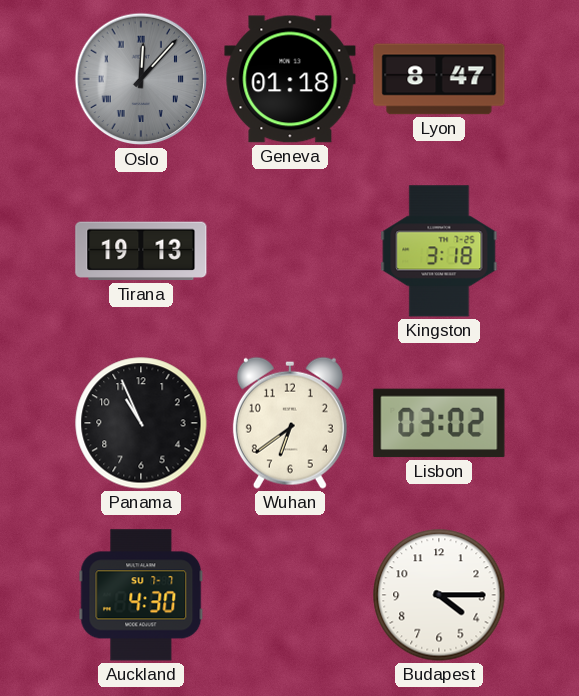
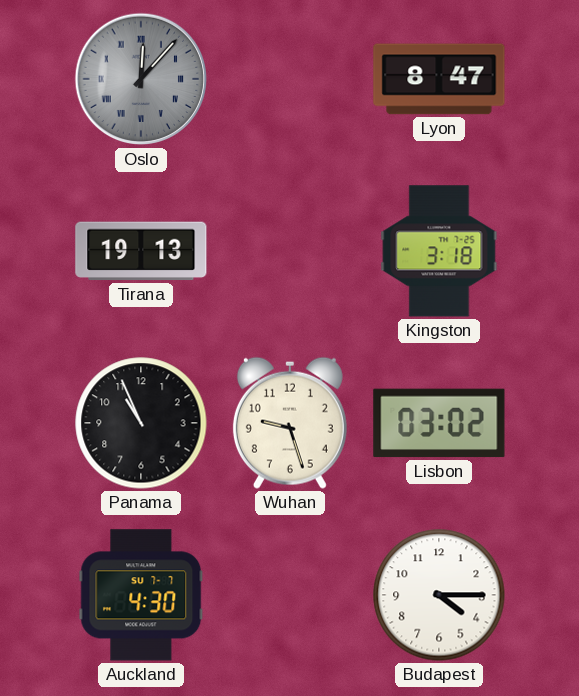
Geneva: 01:18 -> none (290, 79)
Wuhan: 6:39 -> 9:27 (290, 423)
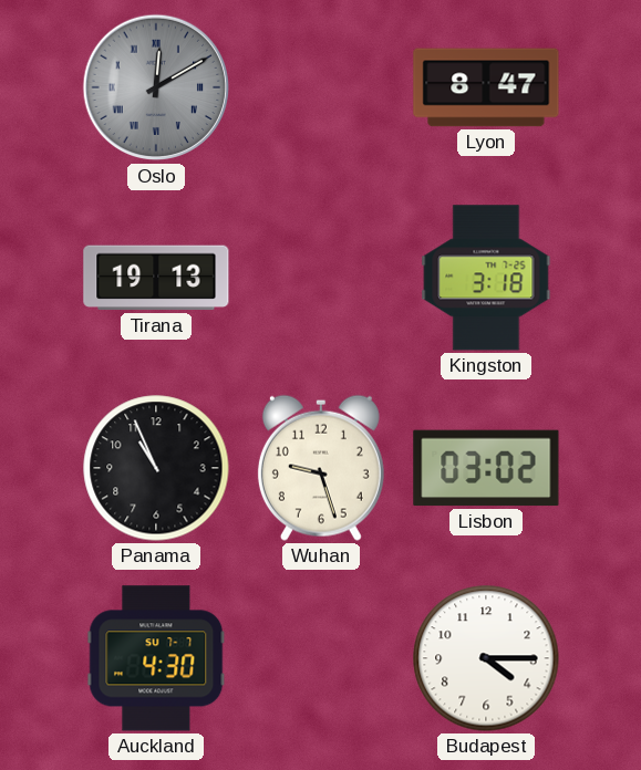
Oslo: 12:07 -> 12:10 (156, 87)
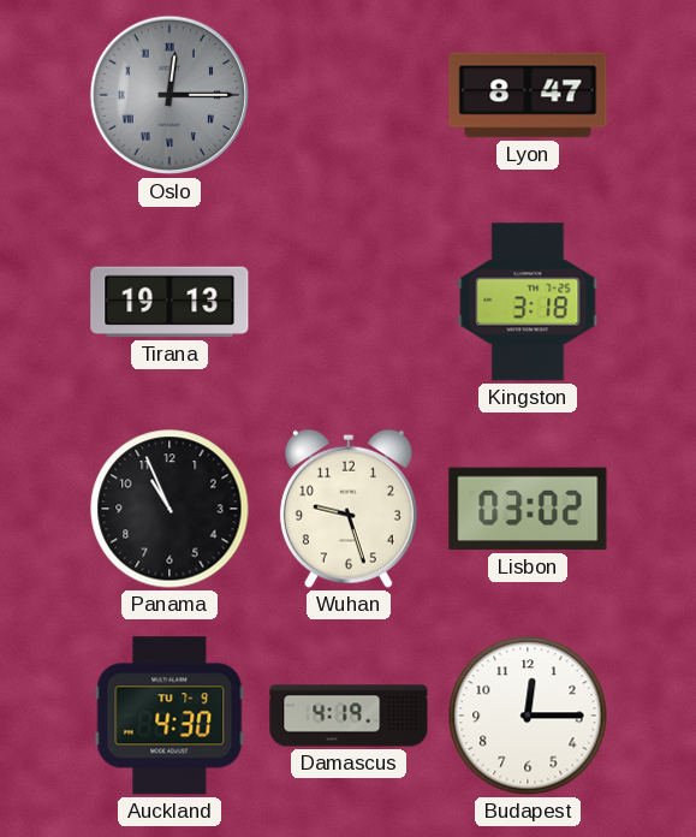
Oslo: 12:10 -> 12:15 (169, 95)
Auckland date: SU 7-7 -> TU 7-9 (169, 716)
Damascus: none -> 4:19 (349, 716)
Budapest: 4:15 -> 12:15 (528, 716)
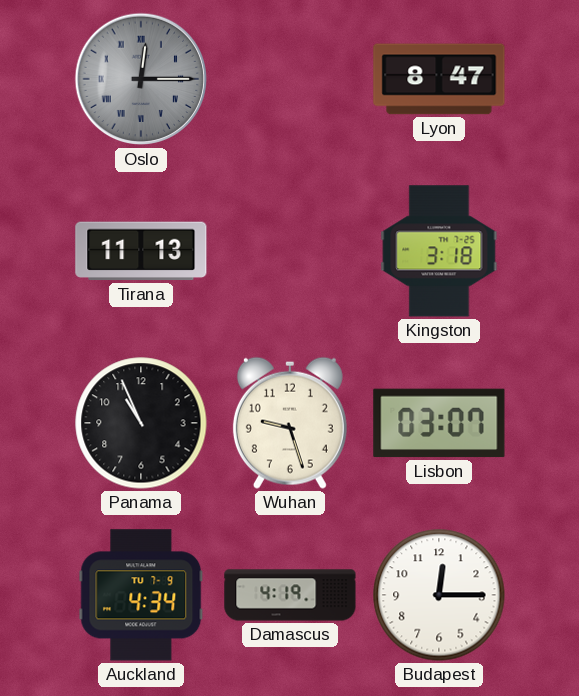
Tirana: 19:13 -> 11:13 (141, 251)
Lisbon: 03:02 -> 03:07 (439, 423)
Auckland: 4:30 -> 4:34 (141, 595)
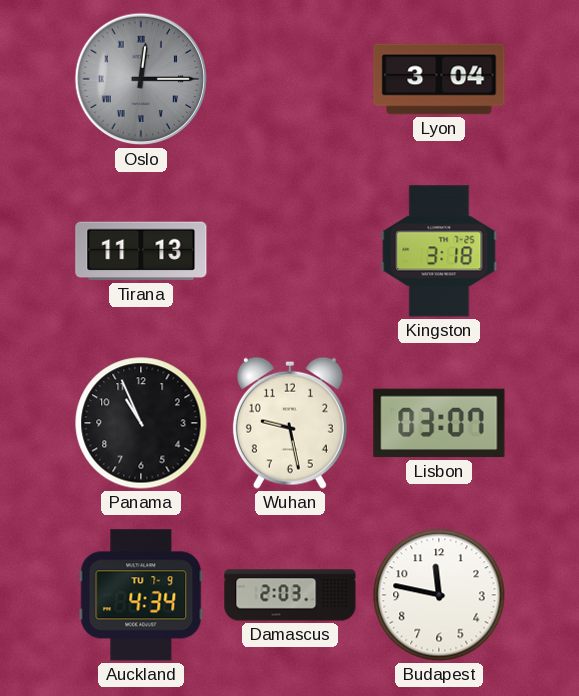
Lyon: 8:47 -> 3:04 (439, 79)
Wuhan: 9:27 -> 9:28 (290, 423)
Damascus: 4:19 -> 2:03 (290, 595)
Budapest: 12:15 -> 11:47 (439, 595)
